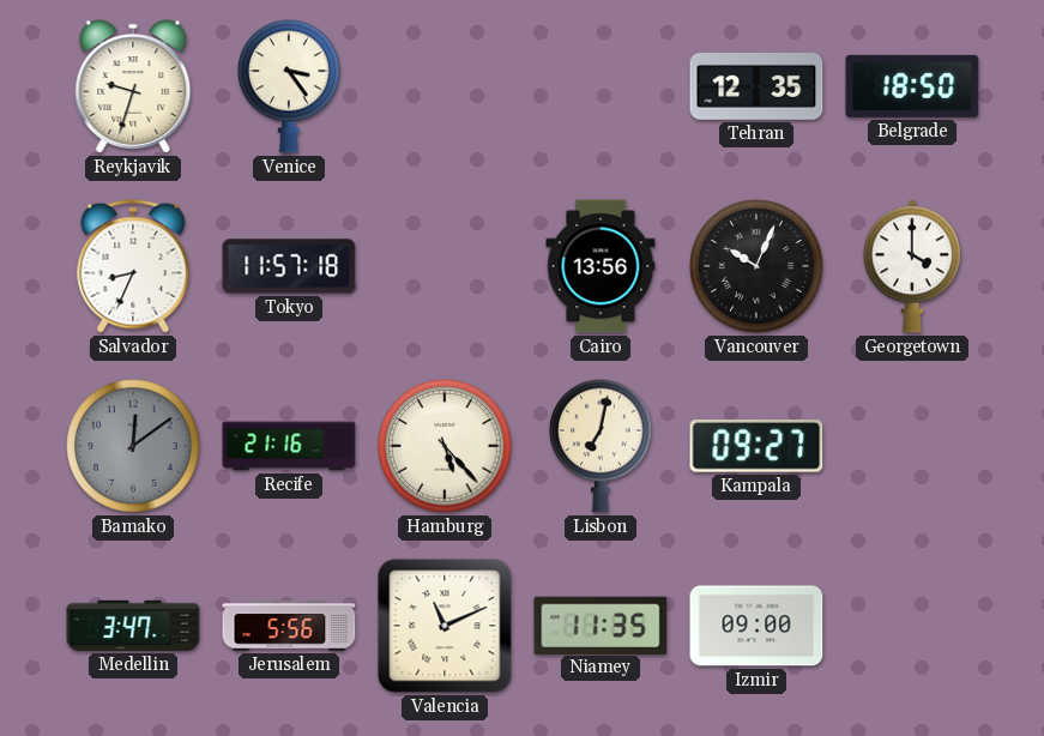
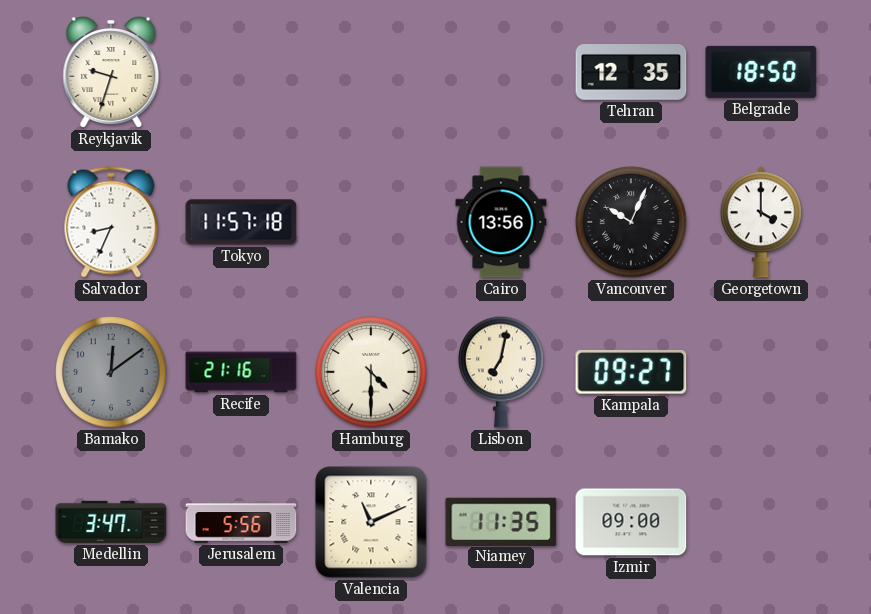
Venice: 3:24 -> none (289, 86)
Hamburg: 5:23 -> 4:30 (371, 372)
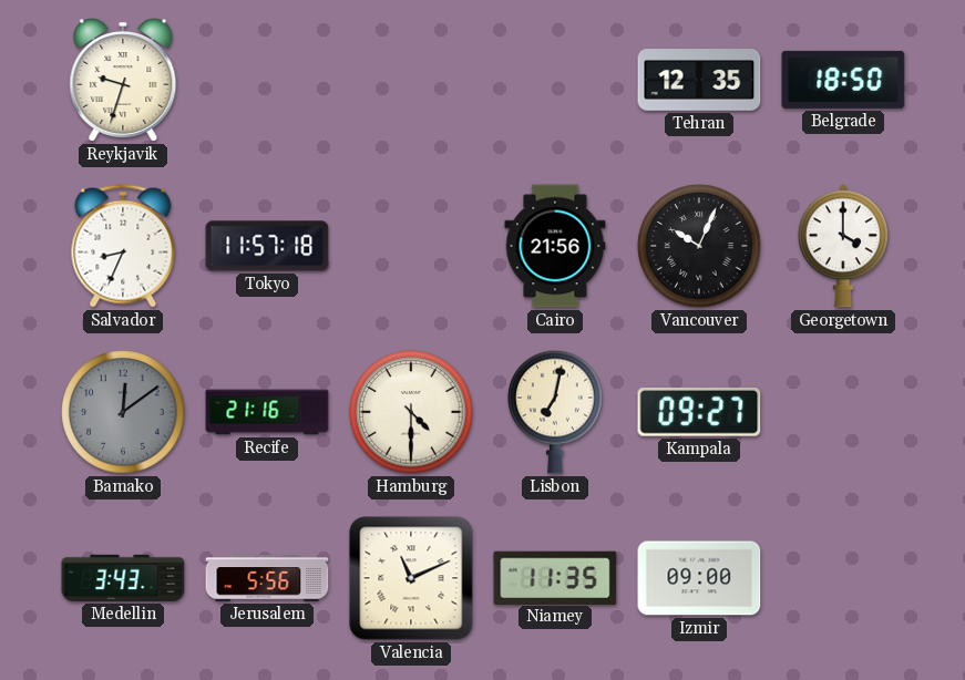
Cairo: 13:56 -> 21:56 (555, 246)
Medellin: 3:47 -> 3:43 (123, 578)
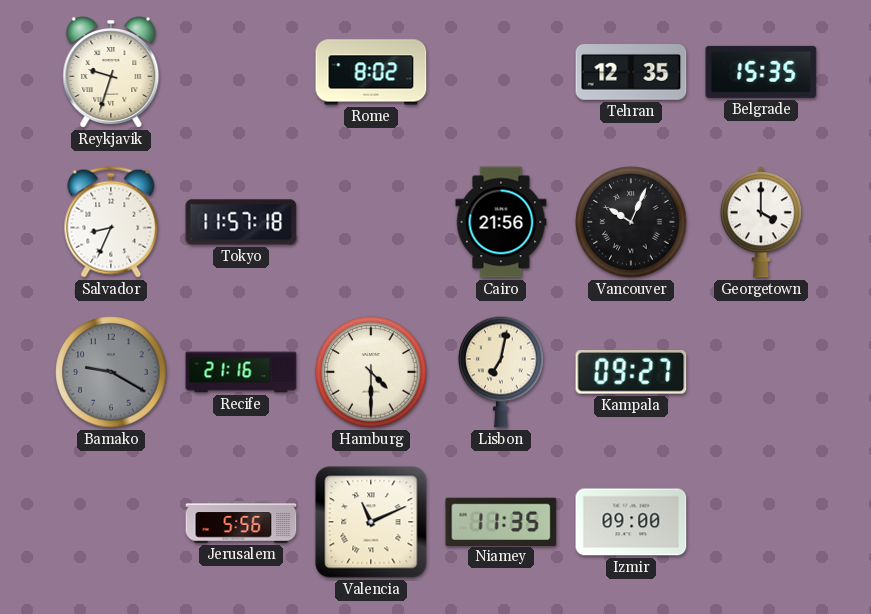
Rome: none -> 8:02 (371, 72)
Belgrade: 18:50 -> 15:35 (761, 72)
Bamako: 12:09 -> 9:20 (111, 372)
Medellin: 3:43 -> none (123, 578)
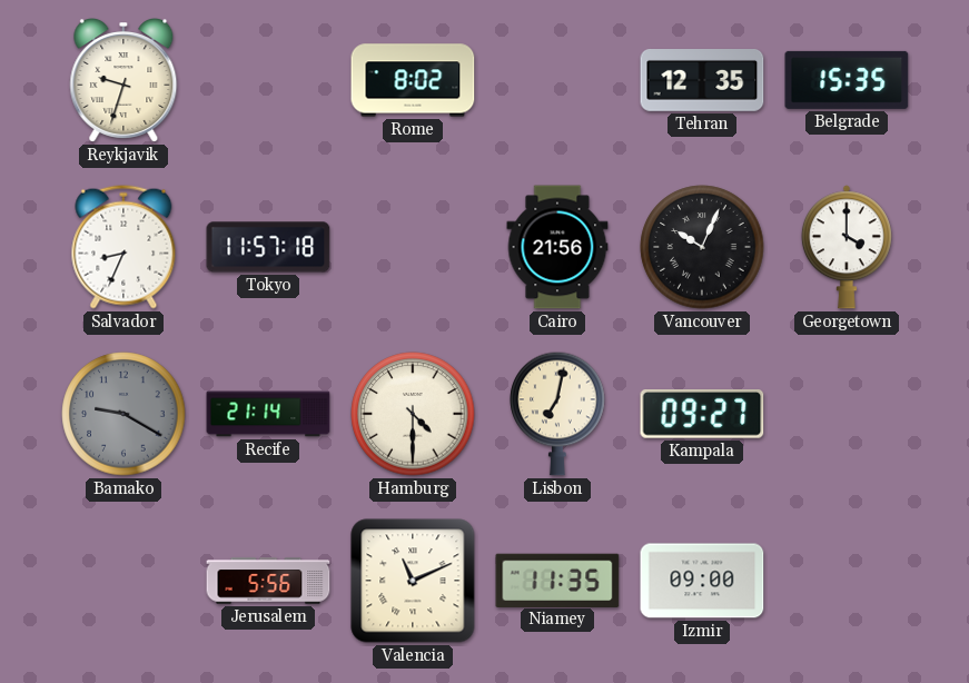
Recife: 21:16 -> 21:14 (268, 414)
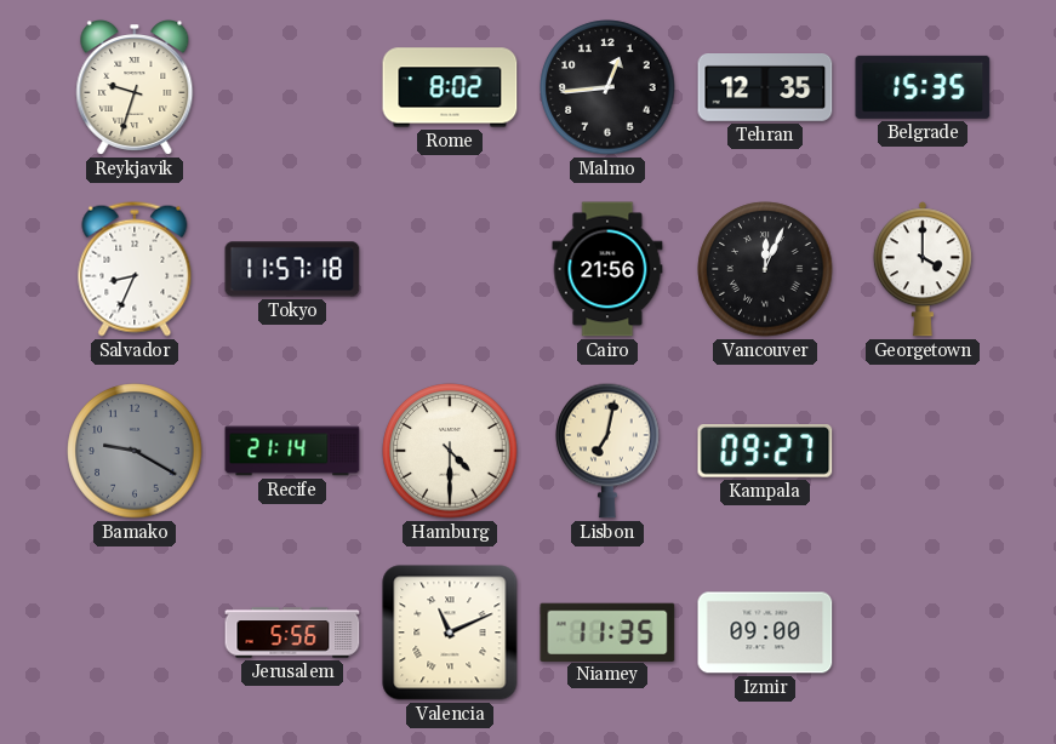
Malmo: none -> 12:44 (607, 87)
Vancouver: 10:04 -> 12:04 (765, 269)
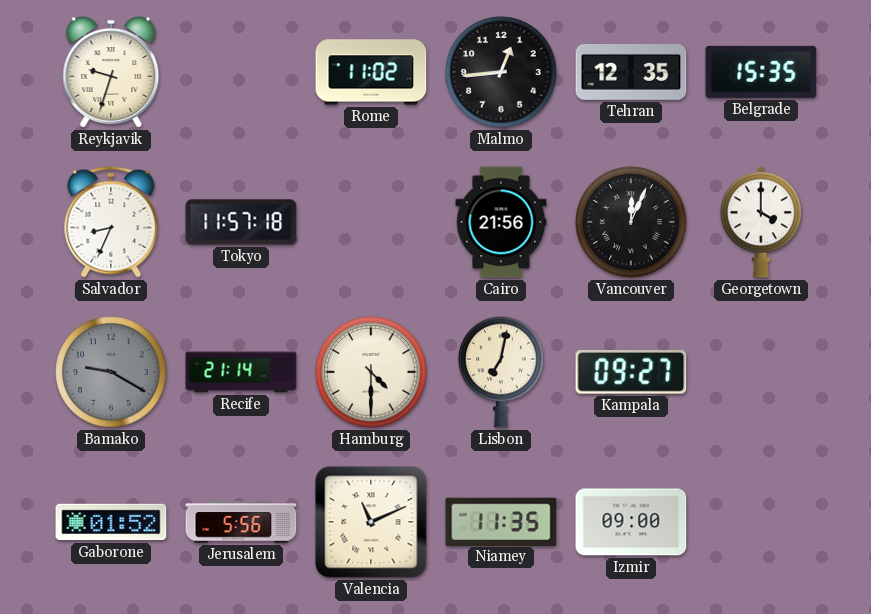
Rome: 8:02 -> 11:02 (371, 72)
Gaborone: none -> 01:52 (111, 522)
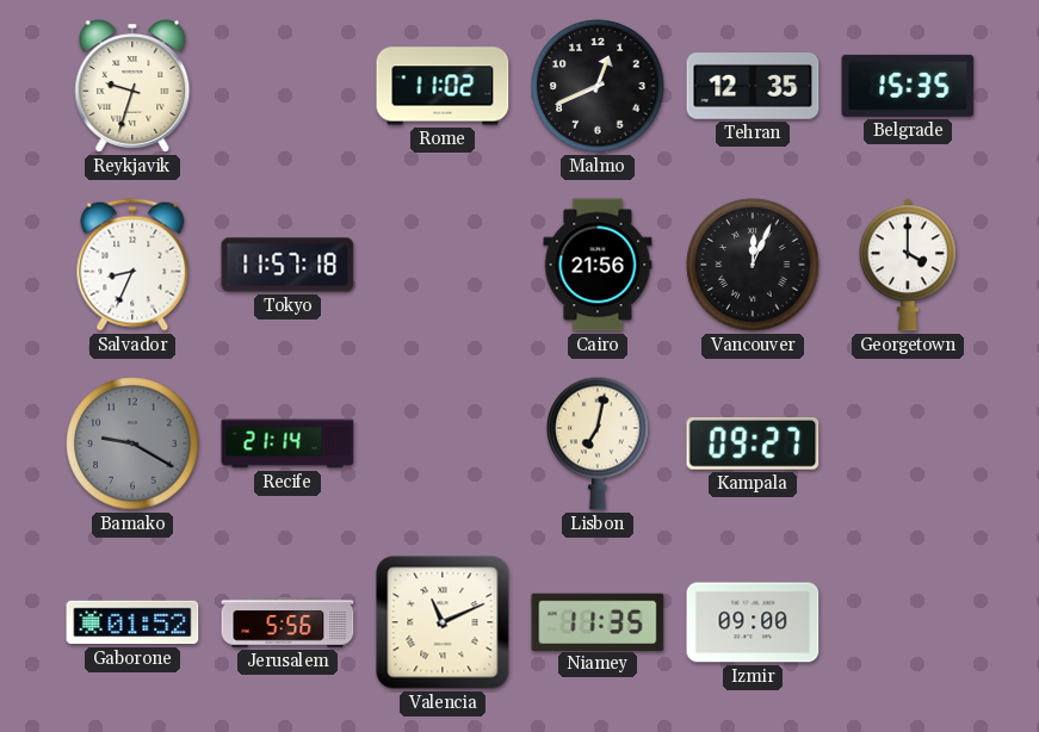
Malmo: 12:44 -> 12:41 (598, 86)
Hamburg: 4:30 -> none (371, 372)
